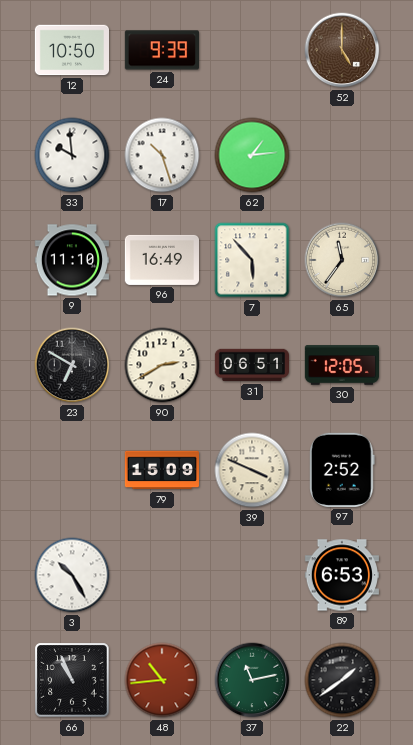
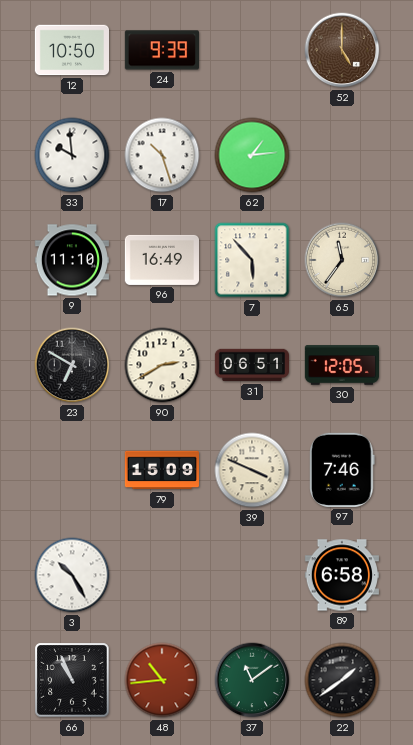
97: 2:52 -> 7:46 (343, 470)
89: 6:53 -> 6:58 (341, 575)
37: 11:13 -> 11:09 (252, 680)
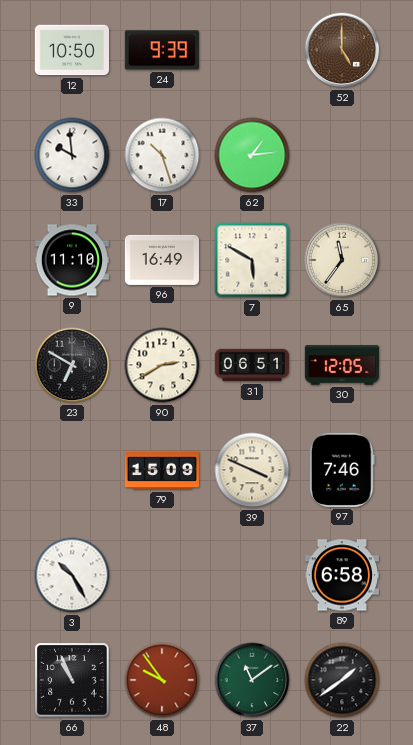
7: 5:53 -> 5:50 (252, 260)
48: 10:44 -> 9:54 (162, 680)
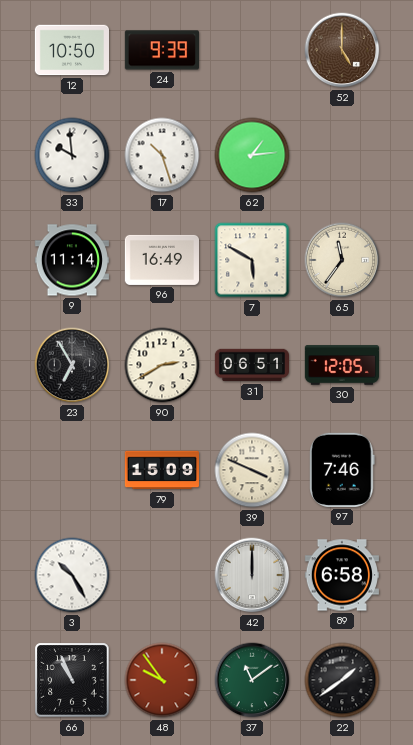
9: 11:10 -> 11:14 (72, 260)
23: 6:50 -> 6:55 (72, 365)
42: none -> 12:00 (252, 575)
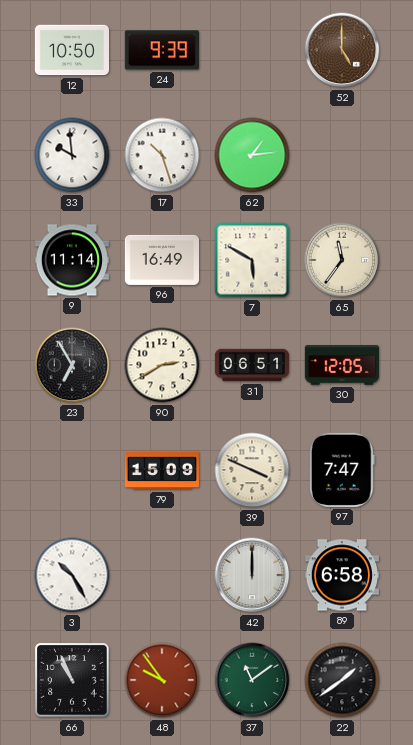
97: 7:46 -> 7:47 (343, 470)
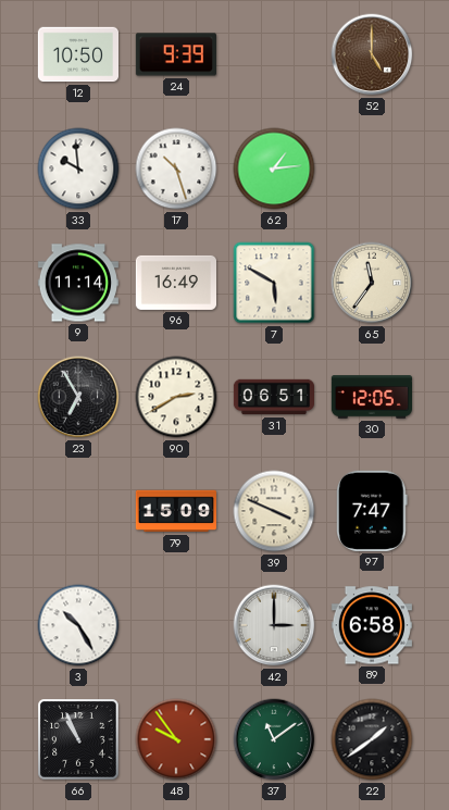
42: 12:00 -> 3:00 (274, 625)
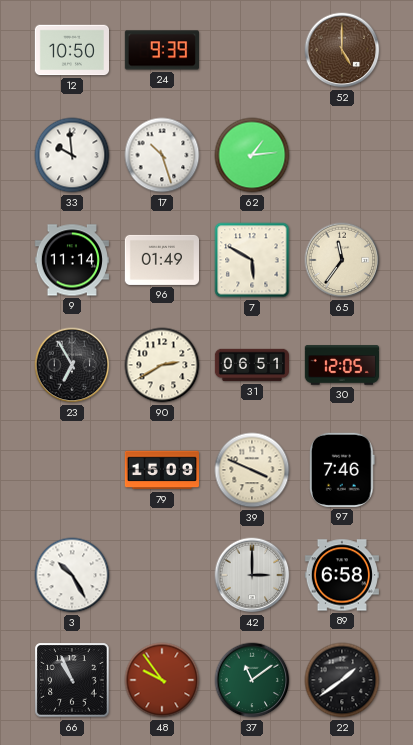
96: 16:49 -> 01:49 (161, 260)
97: 7:47 -> 7:46 (343, 470)
